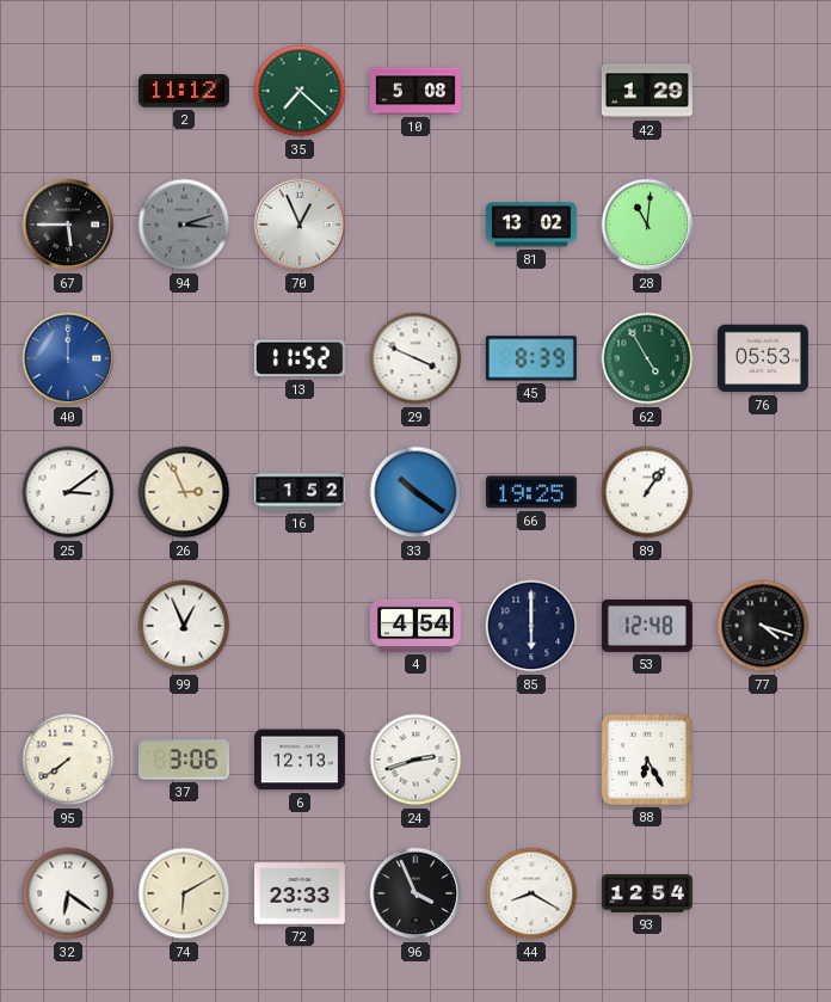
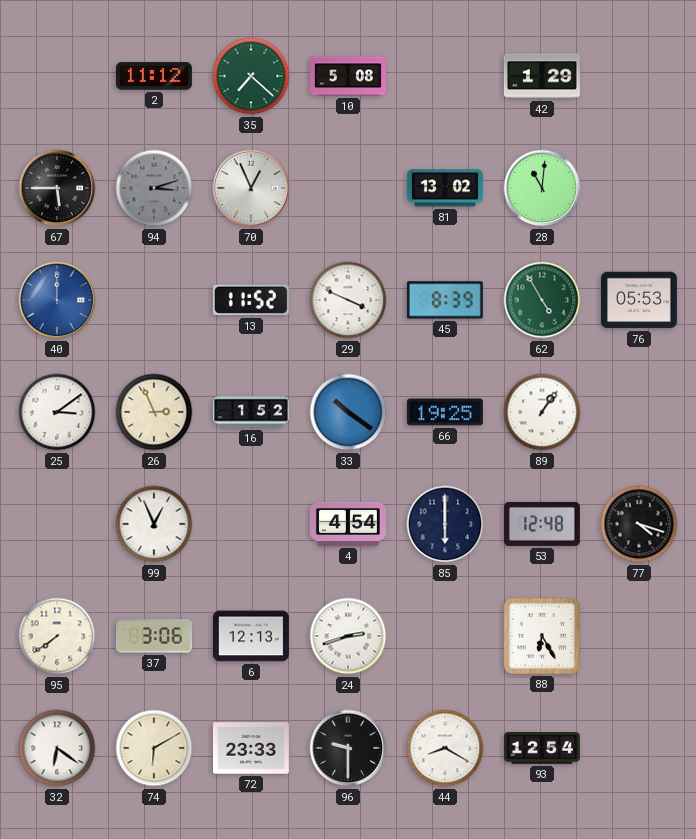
96: 3:56 -> 9:30 (348, 748)
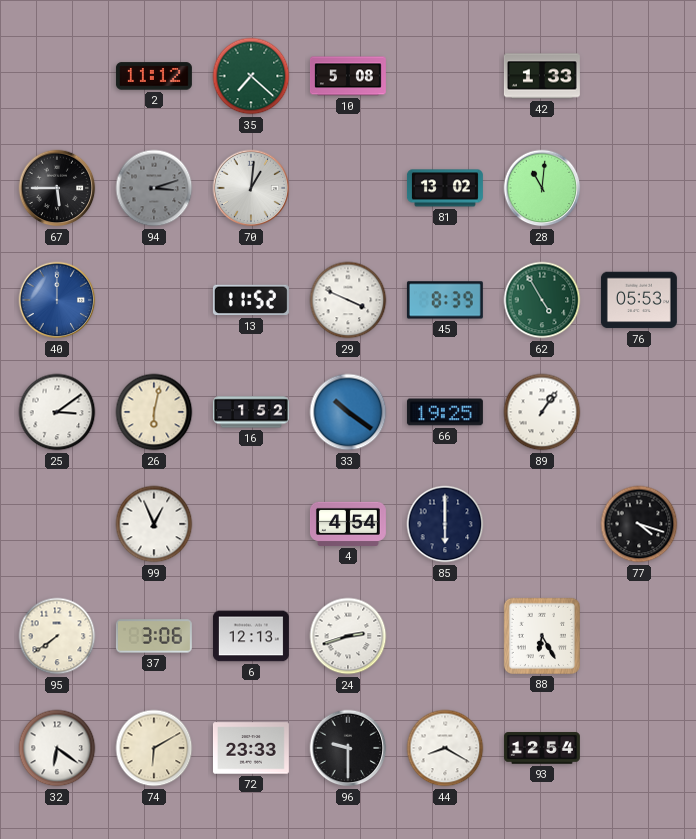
42: 1:29 -> 1:33 (542, 76)
70: 12:56 -> 1:01 (251, 188)
26: 2:56 -> 6:02 (154, 412)
53: 12:48 -> none (542, 524)
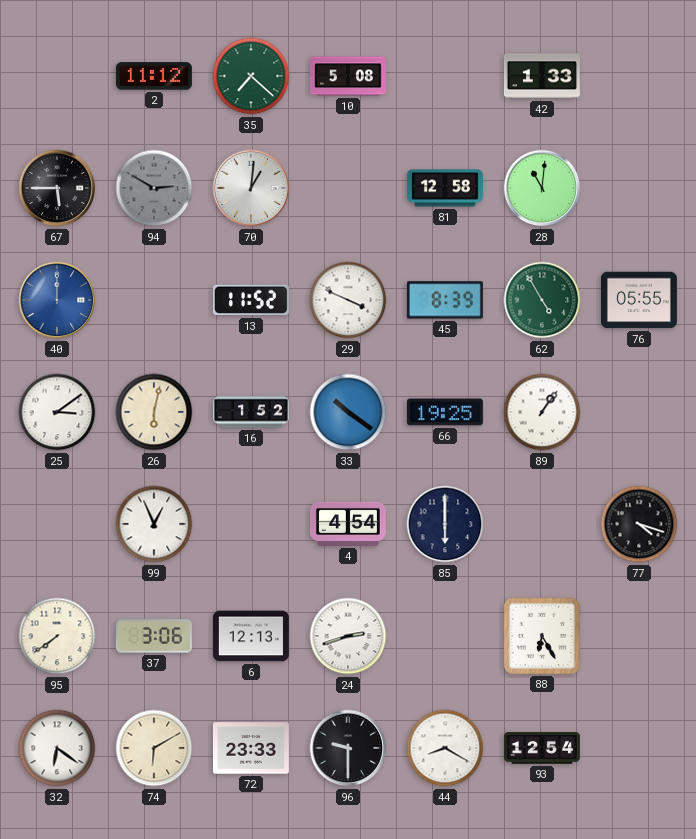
94: 3:12 -> 2:50 (154, 188)
81: 13:02 -> 12:58 (445, 188)
76: 05:53 -> 05:55 (639, 300)
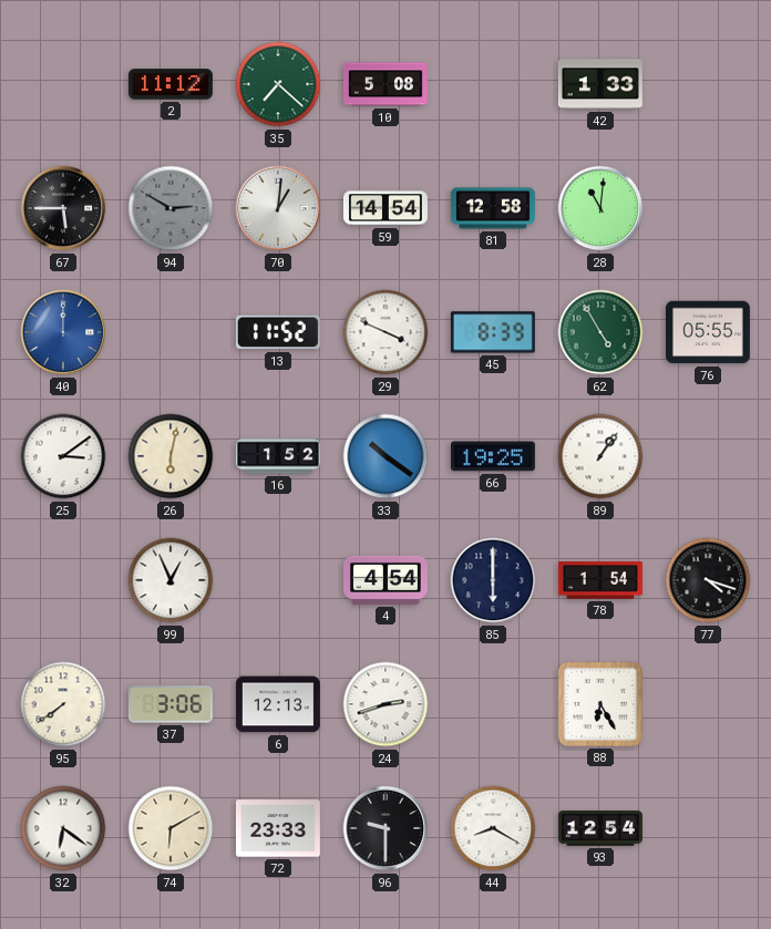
59: none -> 14:54 (385, 208)
78: none -> 1:54 (600, 581)
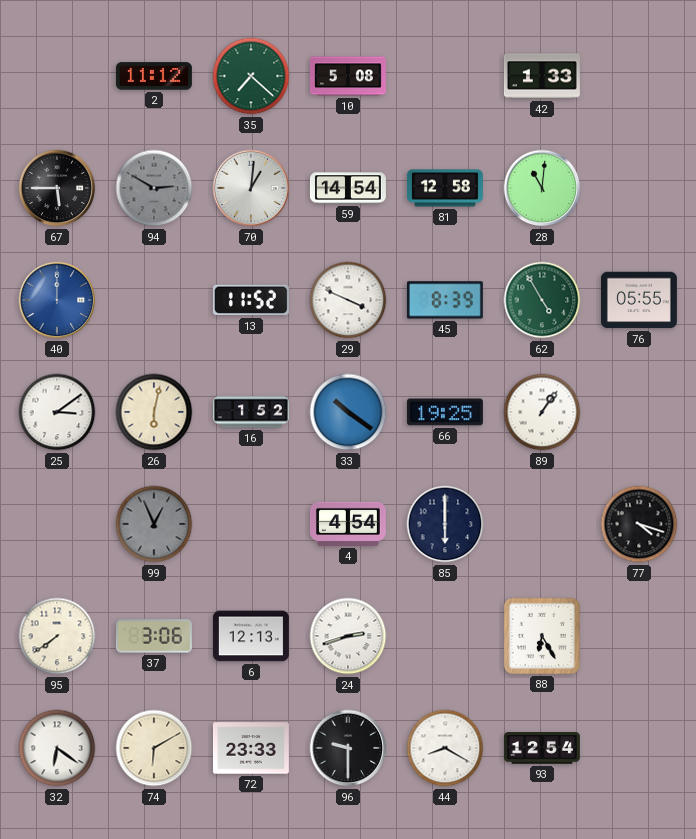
99 dial: white -> grey (154, 524)
78: 1:54 -> none (600, 581)
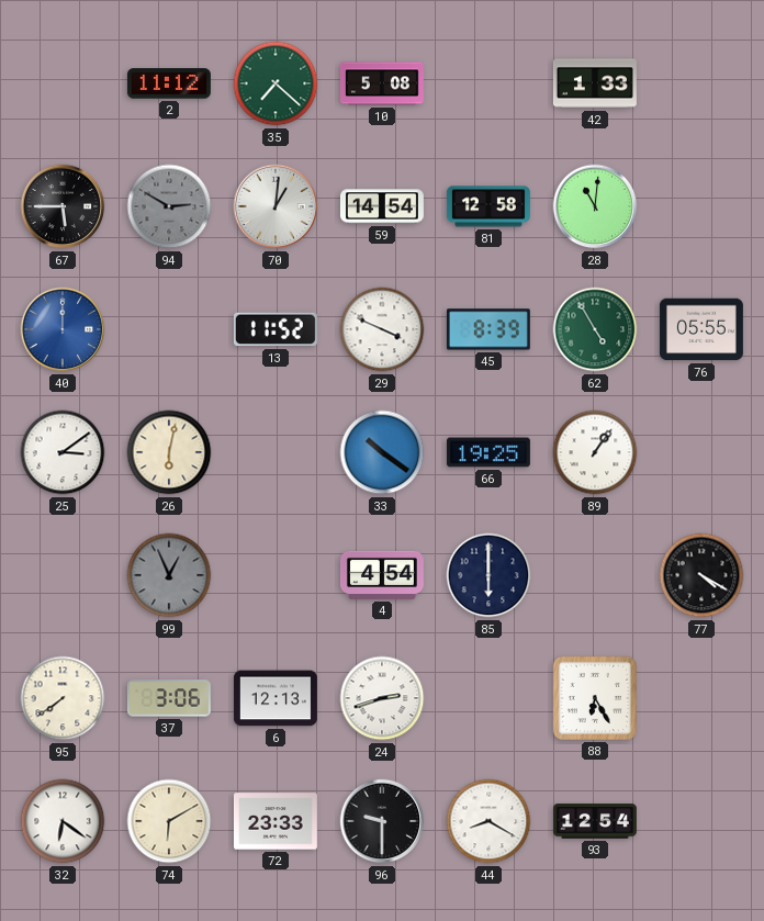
16: 1:52 -> none (251, 412)
77: 4:18 -> 4:20 (701, 575)
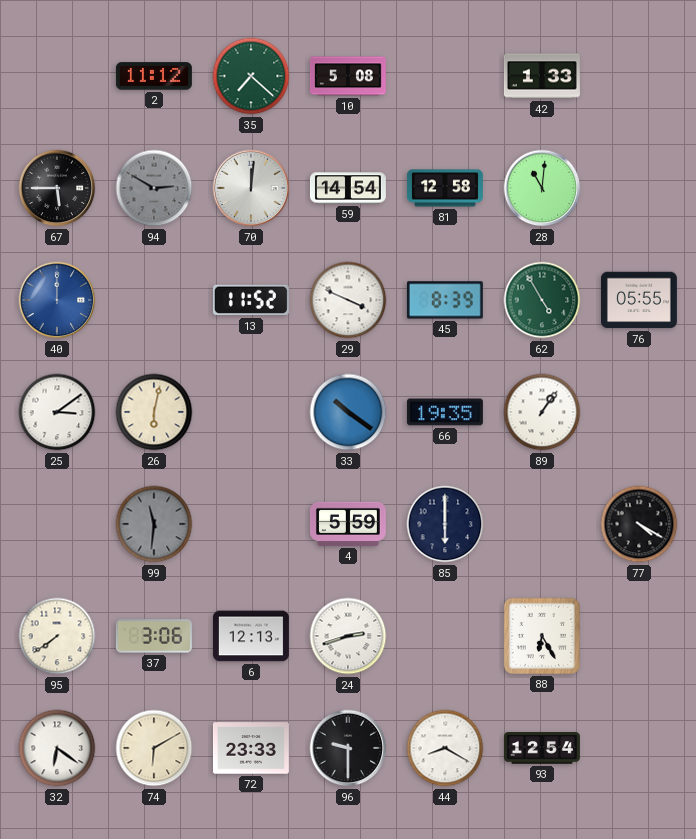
70: 1:01 -> 12:01 (251, 188)
66: 19:25 -> 19:35 (445, 412)
99: 12:56 -> 11:31 (154, 524)
4: 4:54 -> 5:59 (348, 524)
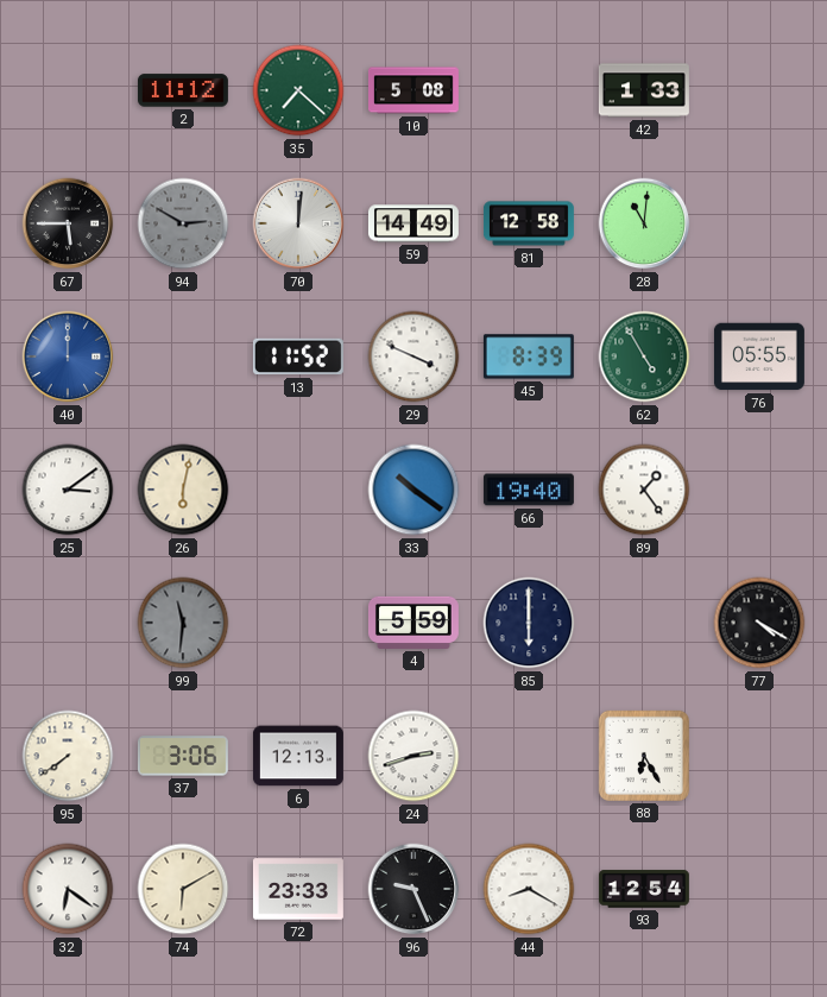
59: 14:54 -> 14:49 (414, 223)
66: 19:35 -> 19:40 (529, 490)
89: 1:06 -> 1:24 (644, 490)
96: 9:30 -> 9:26 (414, 889)
